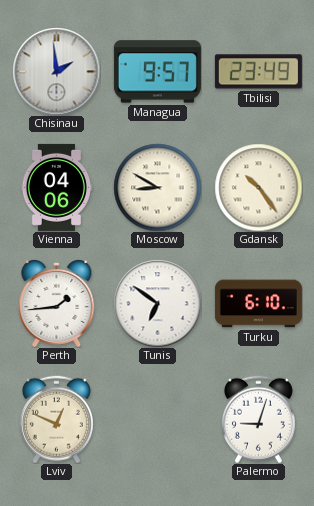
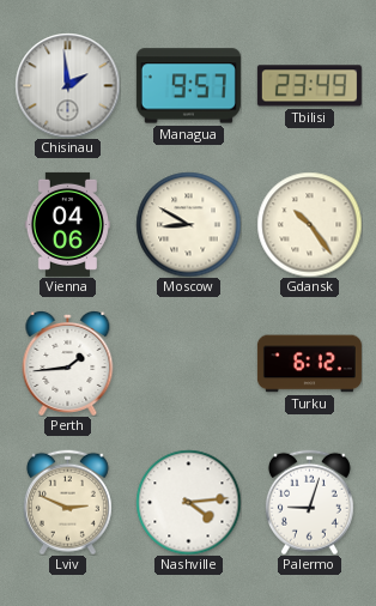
Tunis: 6:51 -> none (157, 303)
Turku: 6:10 -> 6:12 (309, 364)
Lviv: 12:49 -> 2:49 (67, 502)
Nashville: none -> 4:14 (188, 502)
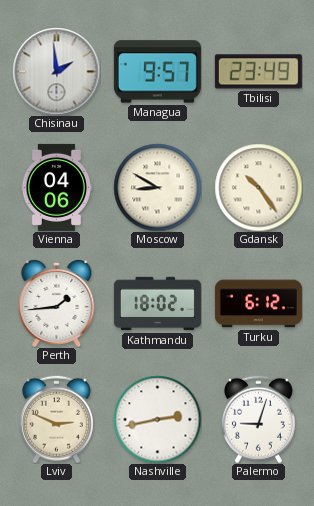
Kathmandu: none -> 18:02 (157, 304)
Nashville: 4:14 -> 2:43 (157, 419)
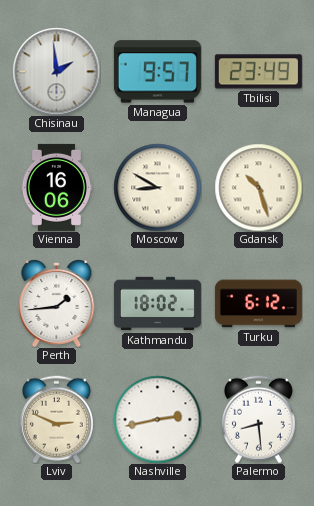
Vienna: 04:06 -> 16:06 (56, 187)
Gdansk: 10:24 -> 10:27 (258, 187)
Palermo: 9:03 -> 8:29 (258, 419)
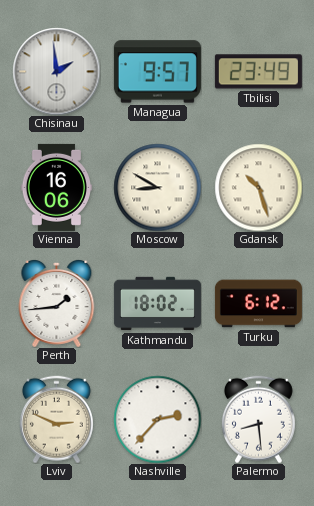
Nashville: 2:43 -> 2:37 (157, 419)
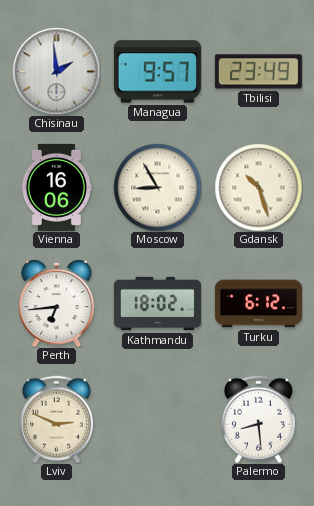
Moscow: 8:50 -> 8:55 (157, 187)
Perth: 1:44 -> 6:44 (57, 303)
Nashville: 2:37 -> none (157, 419)
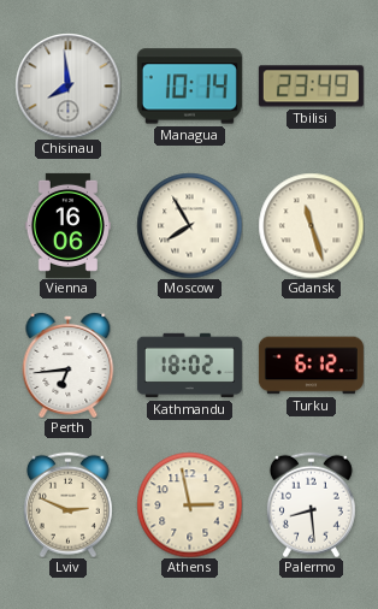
Chisinau: 1:59 -> 7:59 (67, 85)
Managua: 9:57 -> 10:14 (189, 87)
Moscow: 8:55 -> 7:55 (189, 225)
Gdansk: 10:27 -> 11:27 (311, 225)
Athens: none -> 2:58 (189, 504)
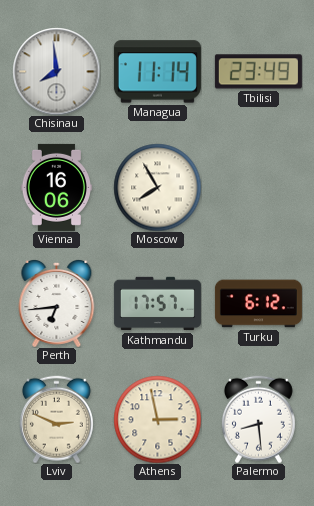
Managua: 10:14 -> 11:14 (157, 72)
Gdansk: 11:27 -> none (311, 225)
Kathmandu: 18:02 -> 17:57 (157, 304)
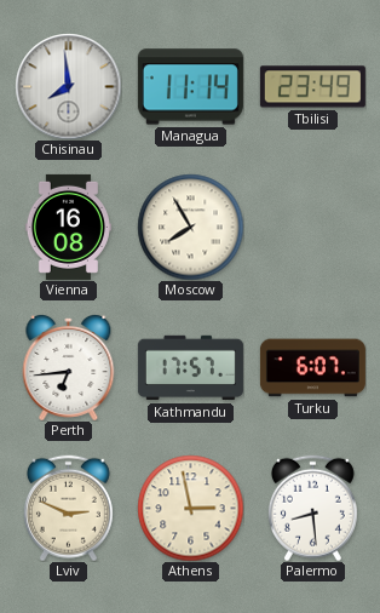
Vienna: 16:06 -> 16:08 (68, 227)
Turku: 6:12 -> 6:07 (312, 368)
